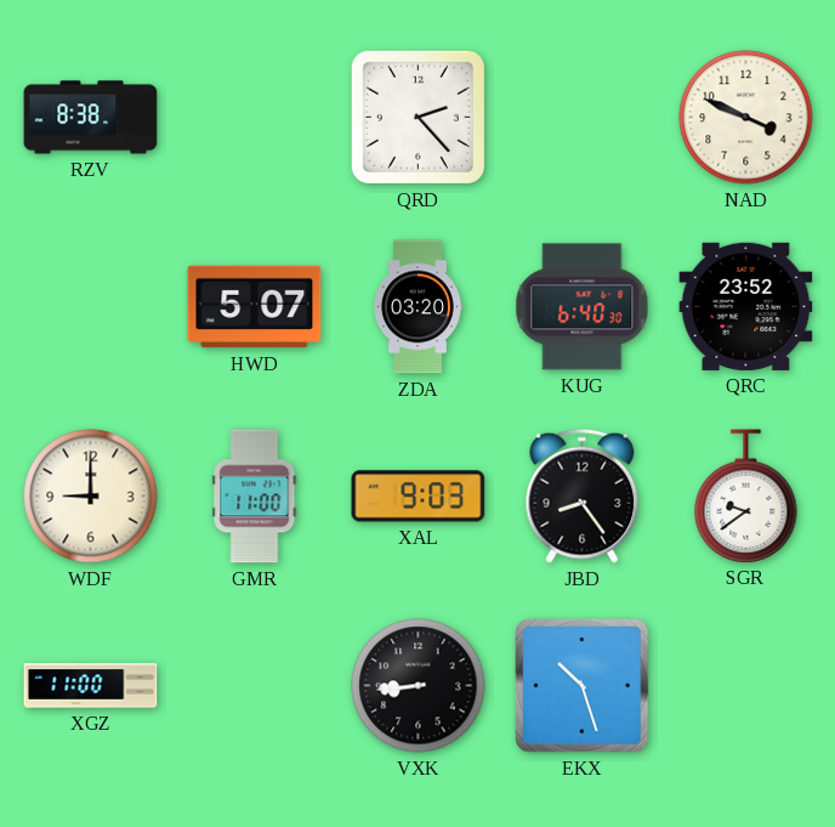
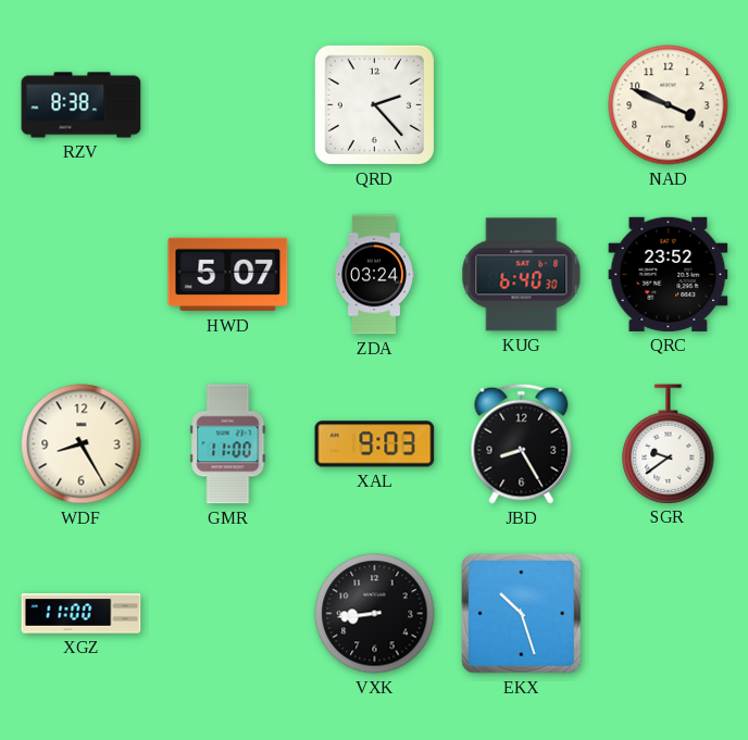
ZDA: 03:20 -> 03:24 (373, 275)
WDF: 9:00 -> 8:25 (82, 444)
JBD: 8:24 -> 8:25 (522, 443)
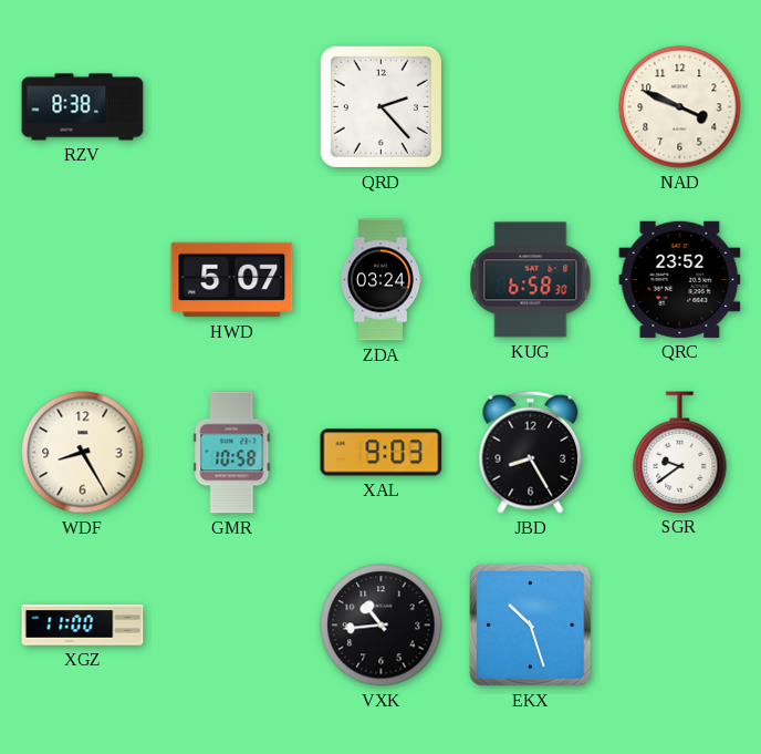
KUG: 6:40 -> 6:58 (531, 280)
GMR: 11:00 -> 10:58 (232, 453)
VXK: 8:44 -> 10:44 (382, 626)
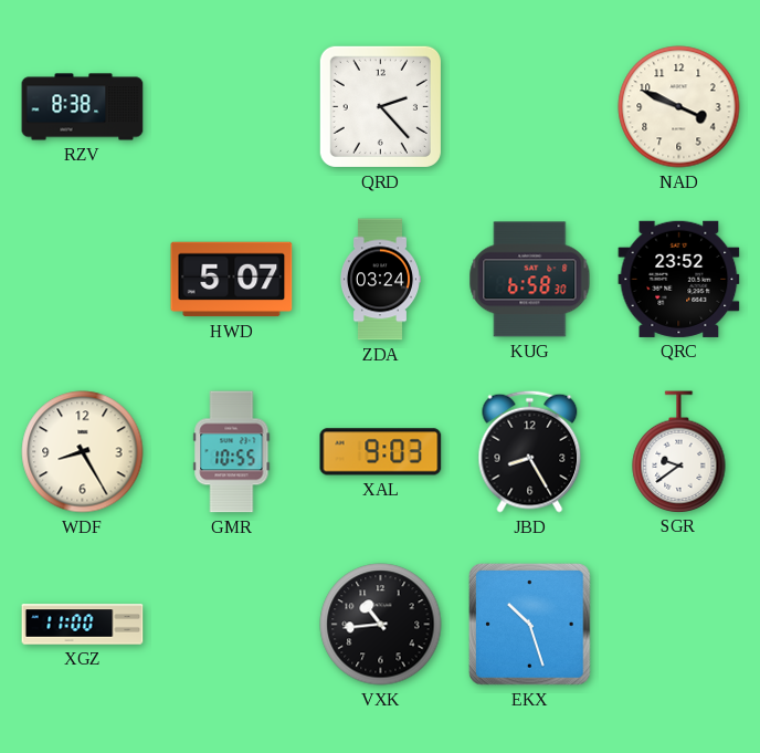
GMR: 10:58 -> 10:55 (232, 452)
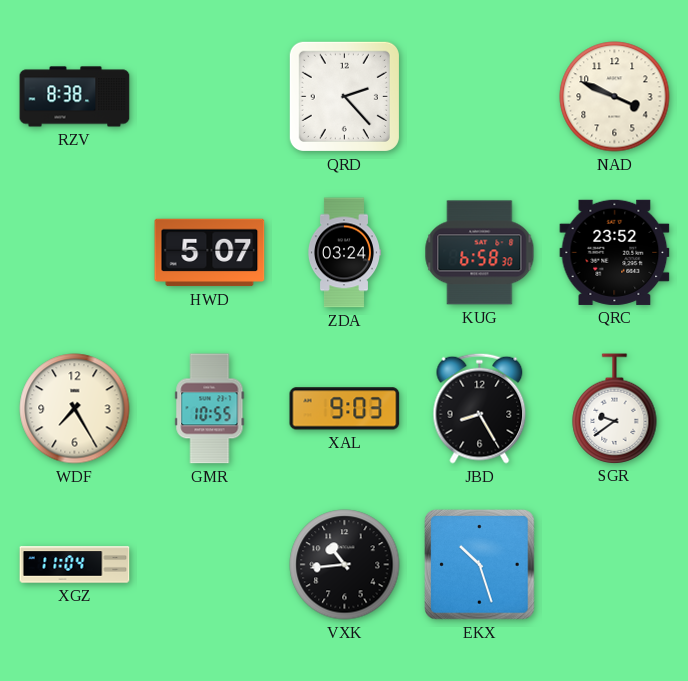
WDF: 8:25 -> 7:25 (75, 409)
XGZ: 11:00 -> 11:04 (75, 565)
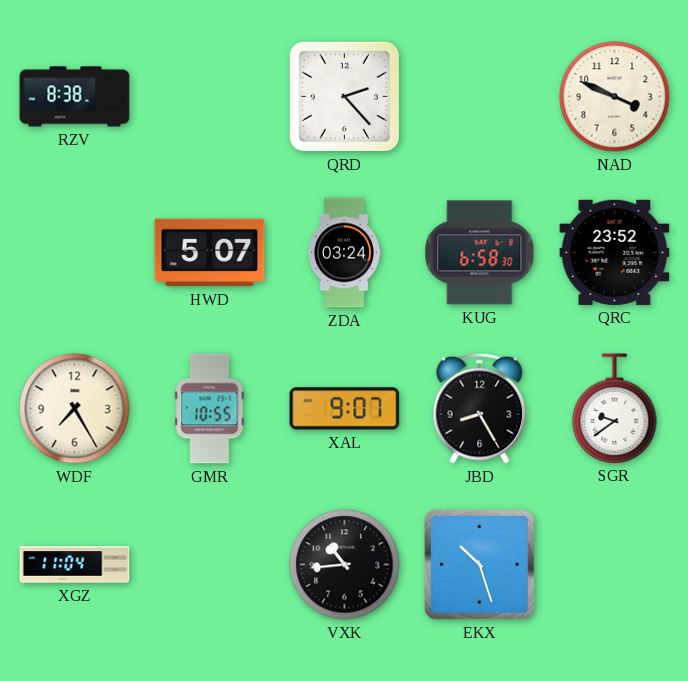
XAL: 9:03 -> 9:07 (345, 409)
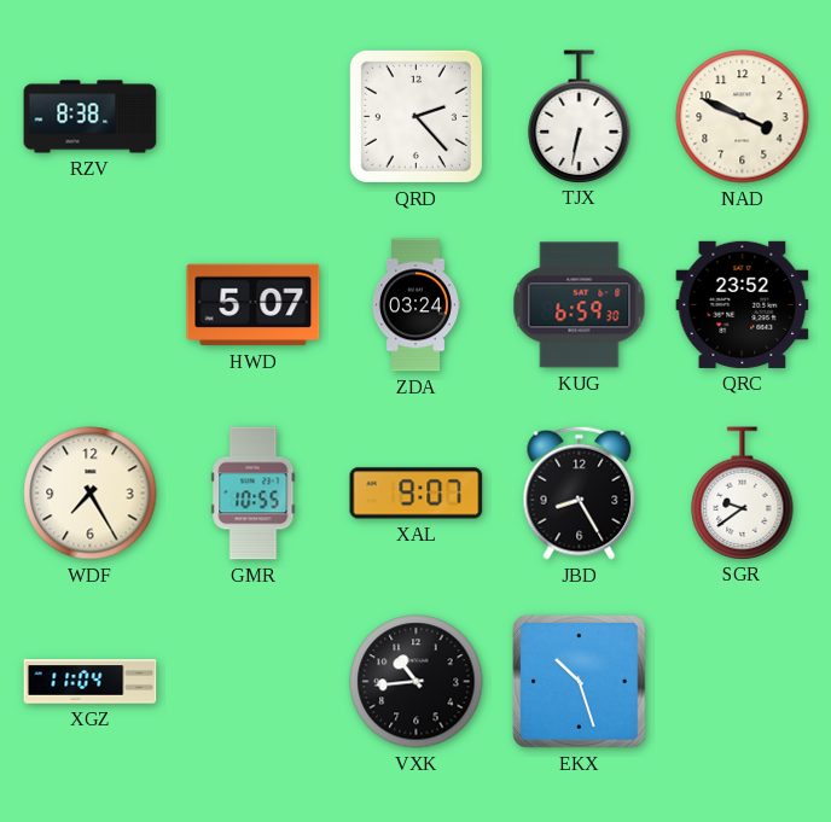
TJX: none -> 6:32 (580, 116)
KUG: 6:58 -> 6:59 (580, 305)
